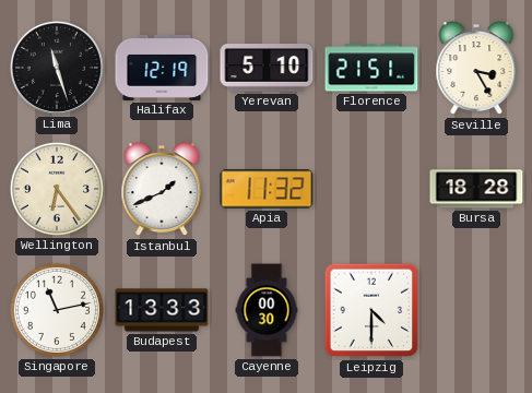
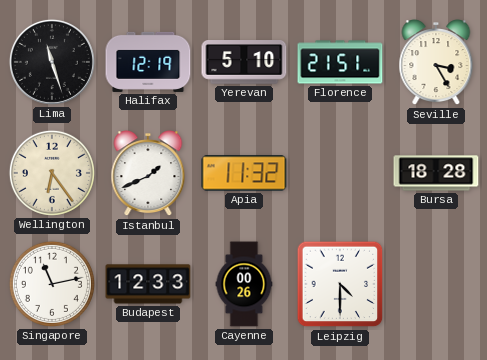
Budapest: 13:33 -> 12:33 (148, 284)
Cayenne: 00:30 -> 00:26 (244, 284)
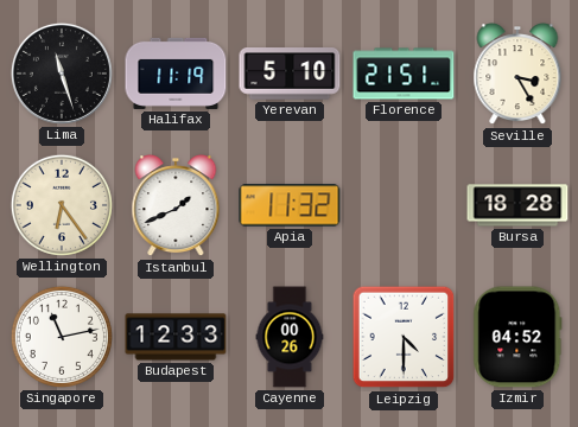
Halifax: 12:19 -> 11:19 (176, 74)
Izmir: none -> 04:52 (517, 337)
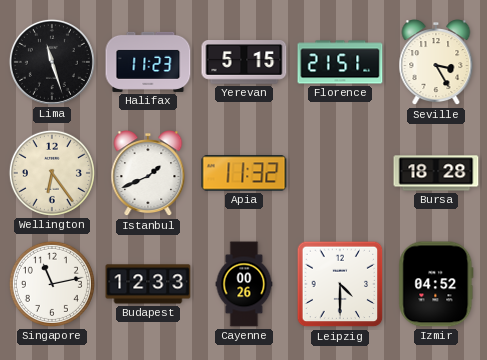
Halifax: 11:19 -> 11:23 (148, 62)
Yerevan: 5:10 -> 5:15 (244, 62)
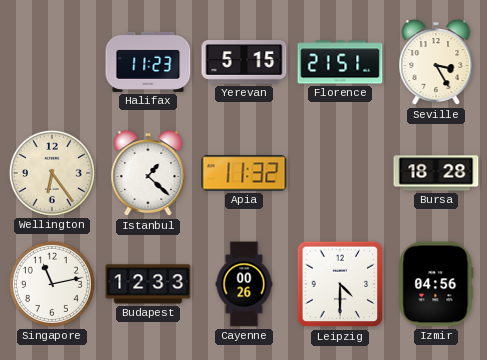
Lima: 11:27 -> none (52, 62)
Istanbul: 1:41 -> 1:22 (148, 174)
Izmir: 04:52 -> 04:56 (436, 284)
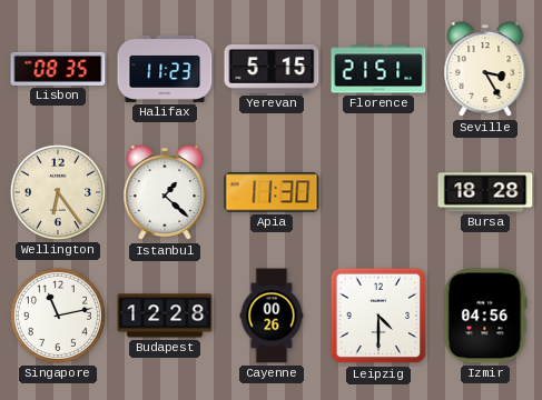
Lisbon: none -> 08:35 (58, 69)
Apia: 11:32 -> 11:30 (272, 192)
Budapest: 12:33 -> 12:28 (165, 316)
